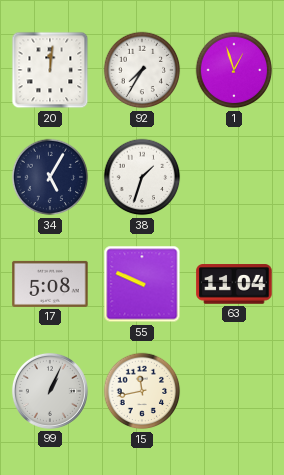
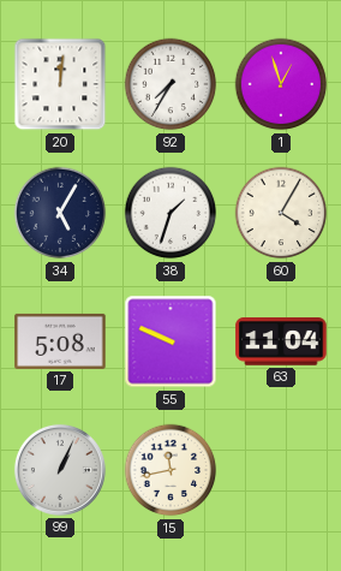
60: none -> 4:05 (281, 213)
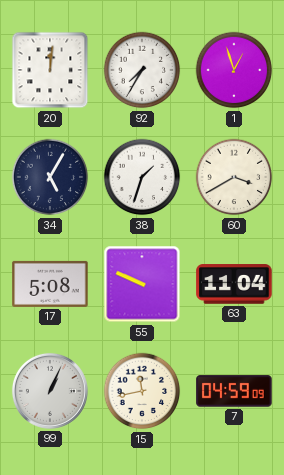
60: 4:05 -> 3:40 (234, 177)
7: none -> 04:59 (234, 391)
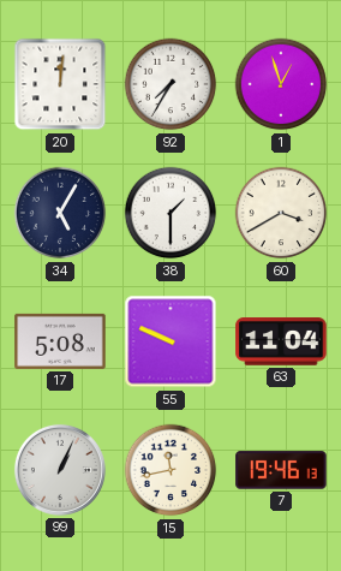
38: 1:33 -> 1:30 (170, 213)
7: 04:59 -> 19:46 (281, 470)
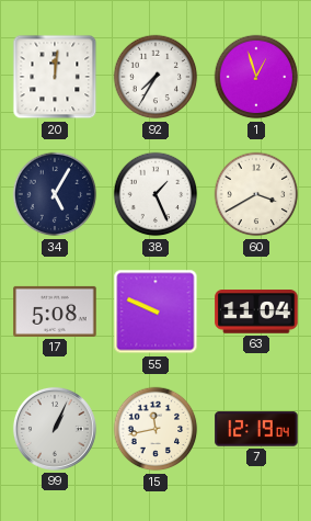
38: 1:30 -> 1:26 (155, 194)
7: 19:46 -> 12:19 (256, 429)
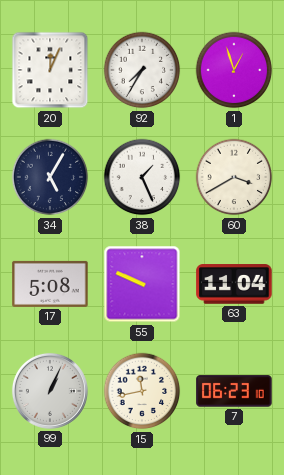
20: 12:01 -> 12:04 (50, 70)
7: 12:19 -> 06:23 (234, 391)
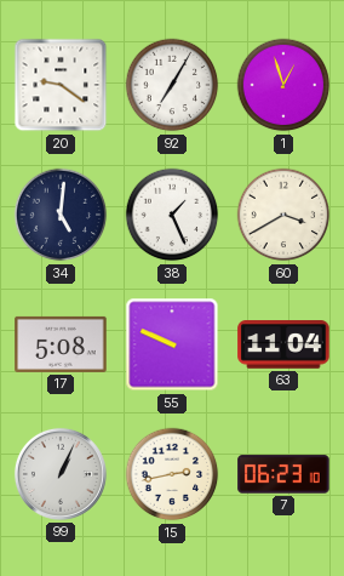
20: 12:04 -> 9:21 (61, 85)
92: 7:35 -> 7:05 (172, 85)
34: 5:05 -> 5:01 (61, 215)
15: 11:43 -> 2:43 (172, 474)
